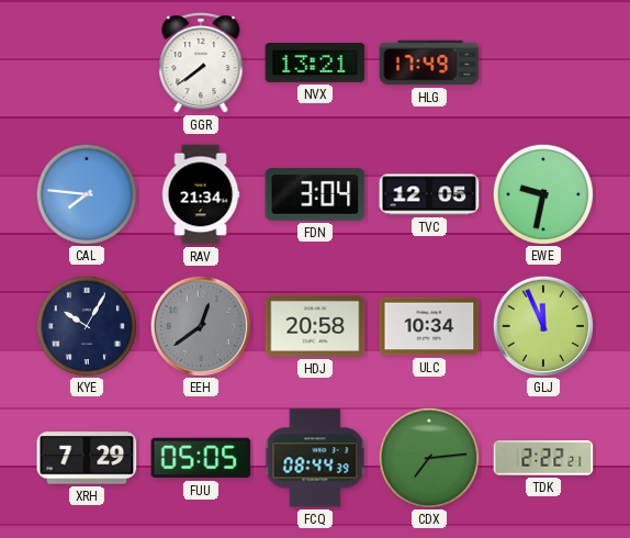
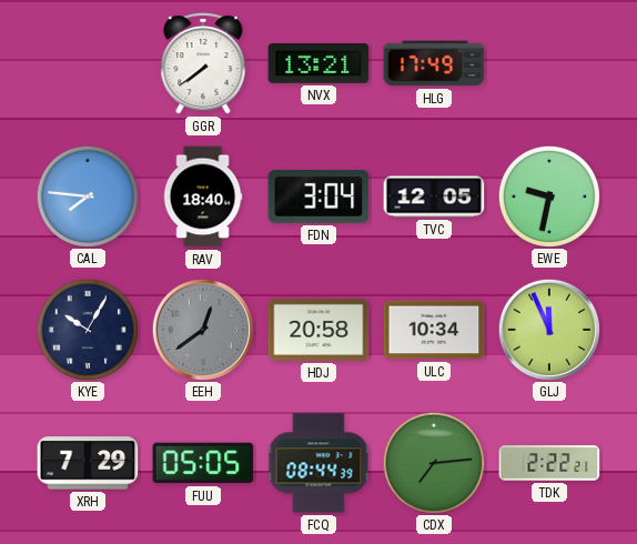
RAV: 21:34 -> 18:40 (203, 197)
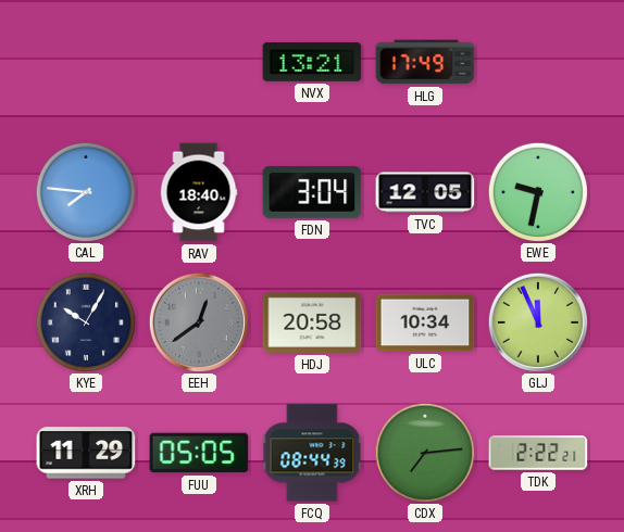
GGR: 7:39 -> none (203, 64)
XRH: 7:29 -> 11:29 (86, 453)
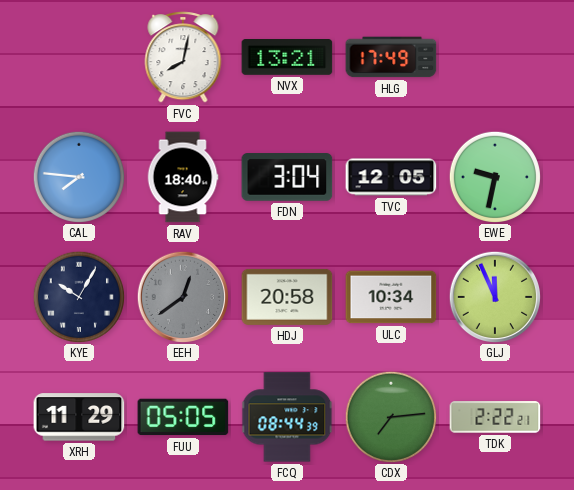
FVC: none -> 8:02 (183, 58)
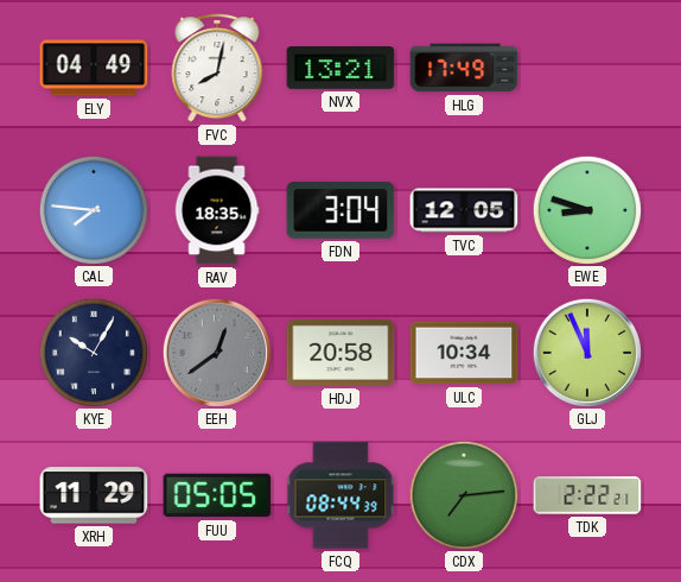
ELY: none -> 04:49 (94, 68)
RAV: 18:40 -> 18:35 (217, 210)
EWE: 9:32 -> 8:48 (586, 209)
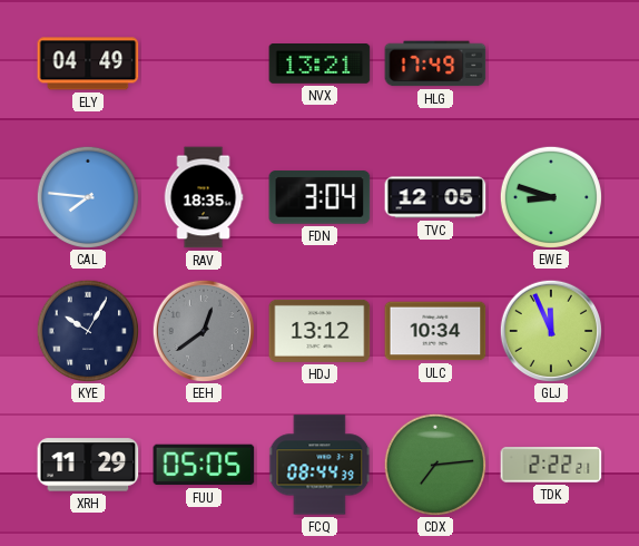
FVC: 8:02 -> none (217, 69)
HDJ: 20:58 -> 13:12 (319, 331)
